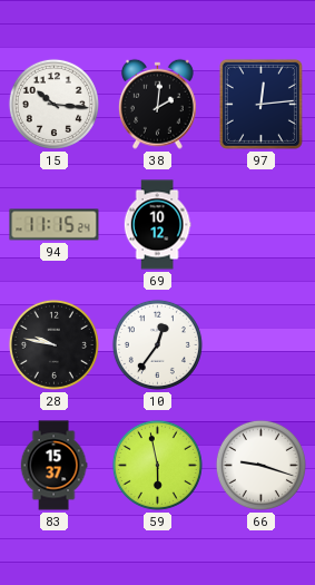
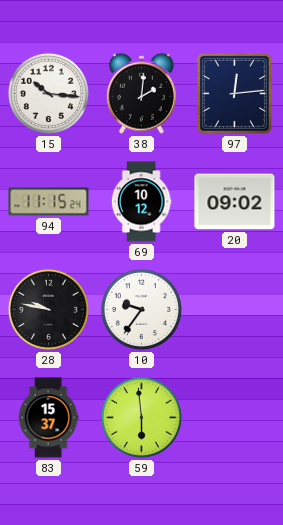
20: none -> 09:02 (235, 202)
10: 12:36 -> 9:36 (141, 309)
59: 5:58 -> 5:59 (141, 417)
66: 9:18 -> none (260, 465)
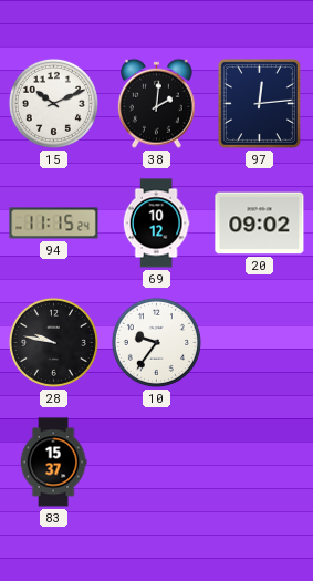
15: 10:16 -> 10:11 (53, 103)
59: 5:59 -> none (141, 417)
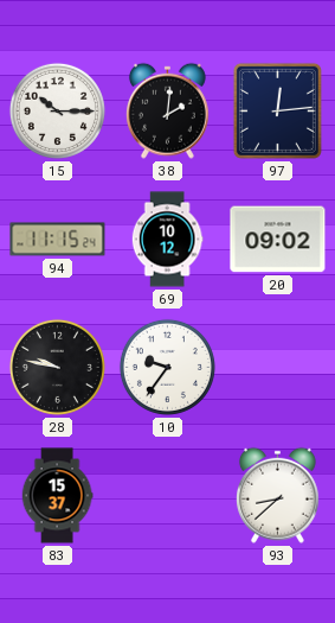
15: 10:11 -> 10:15 (57, 110)
93: none -> 8:38 (277, 495)
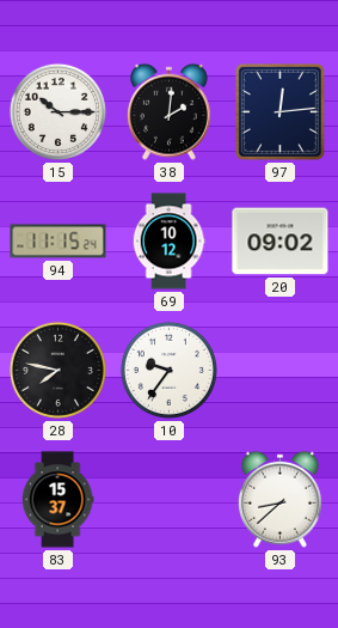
28: 9:47 -> 7:47 (57, 370)
